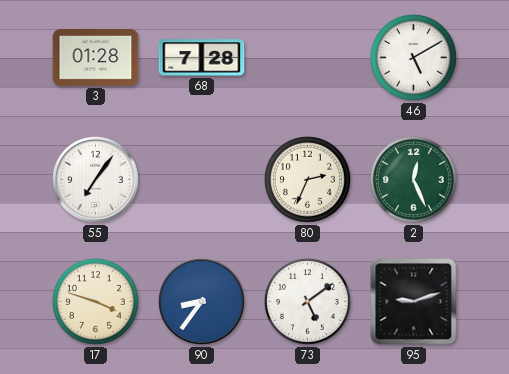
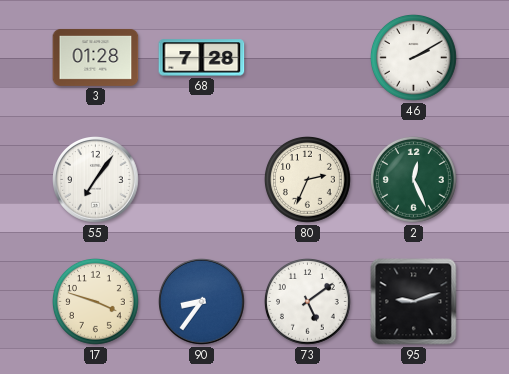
46: 5:10 -> 2:10 (414, 58)
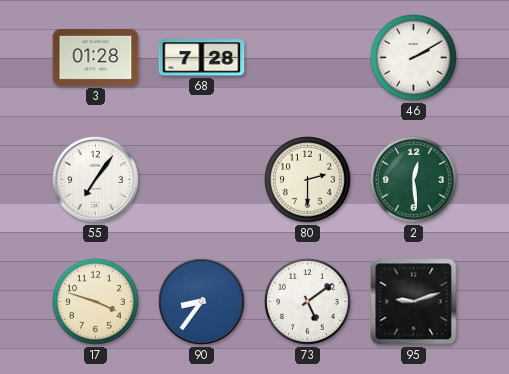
80: 2:34 -> 2:30 (308, 180)
2: 12:26 -> 12:29 (414, 180)
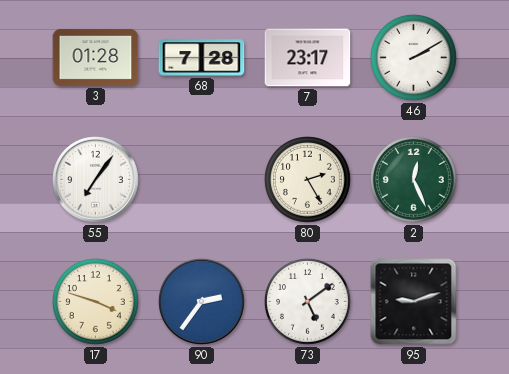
7: none -> 23:17 (308, 58)
80: 2:30 -> 2:25 (308, 180)
2: 12:29 -> 12:26 (414, 180)
90: 8:36 -> 2:36 (202, 302)
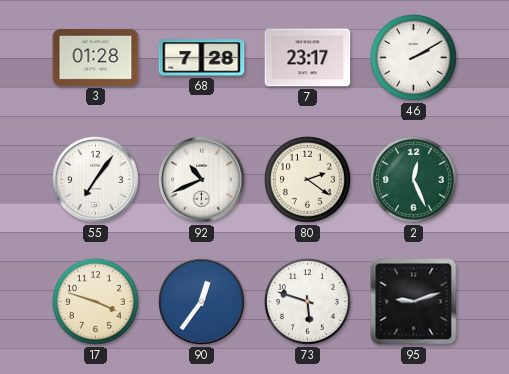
92: none -> 10:41 (202, 180)
80: 2:25 -> 2:21 (308, 180)
90: 2:36 -> 12:36 (202, 302)
73: 5:09 -> 5:48 (308, 302)
